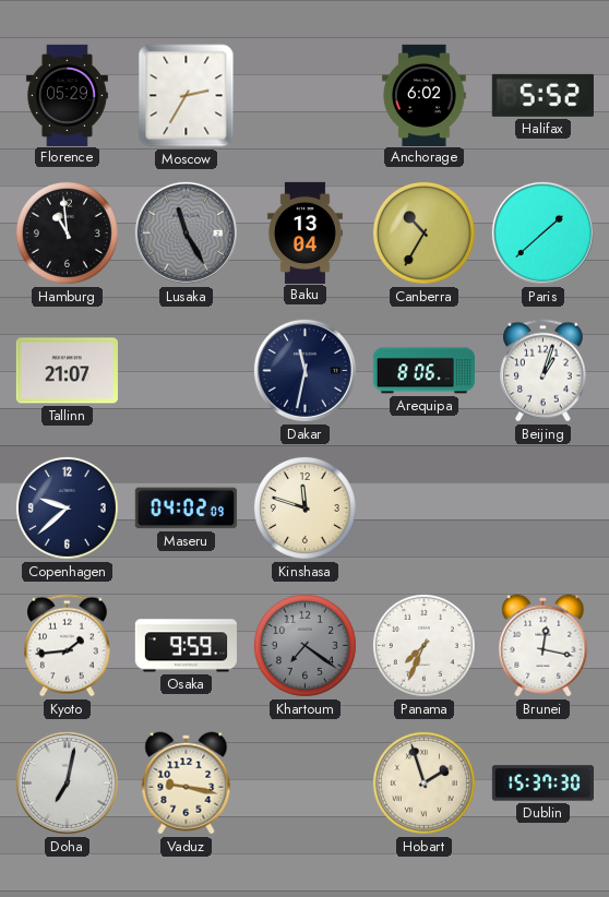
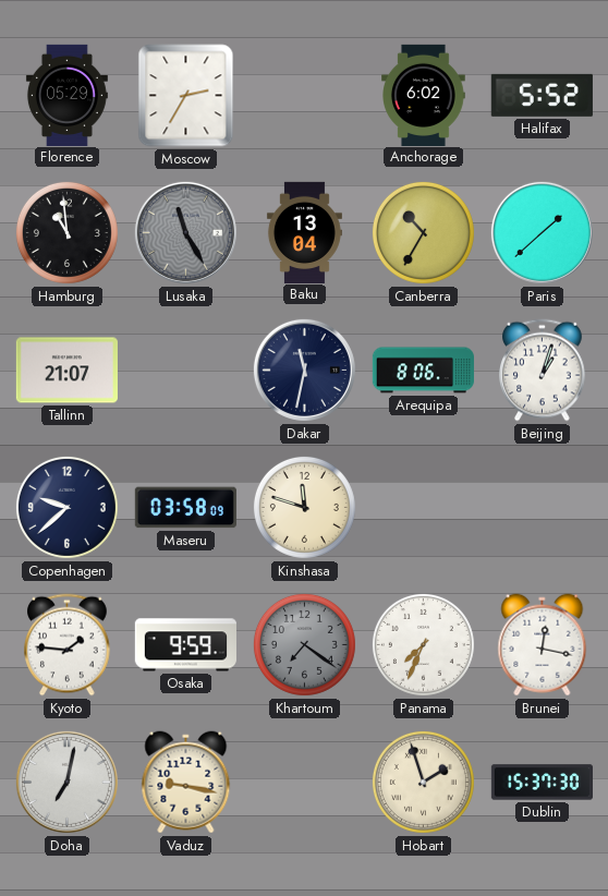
Maseru: 04:02 -> 03:58 (185, 508)
Kyoto: 1:44 -> 1:46 (68, 645)
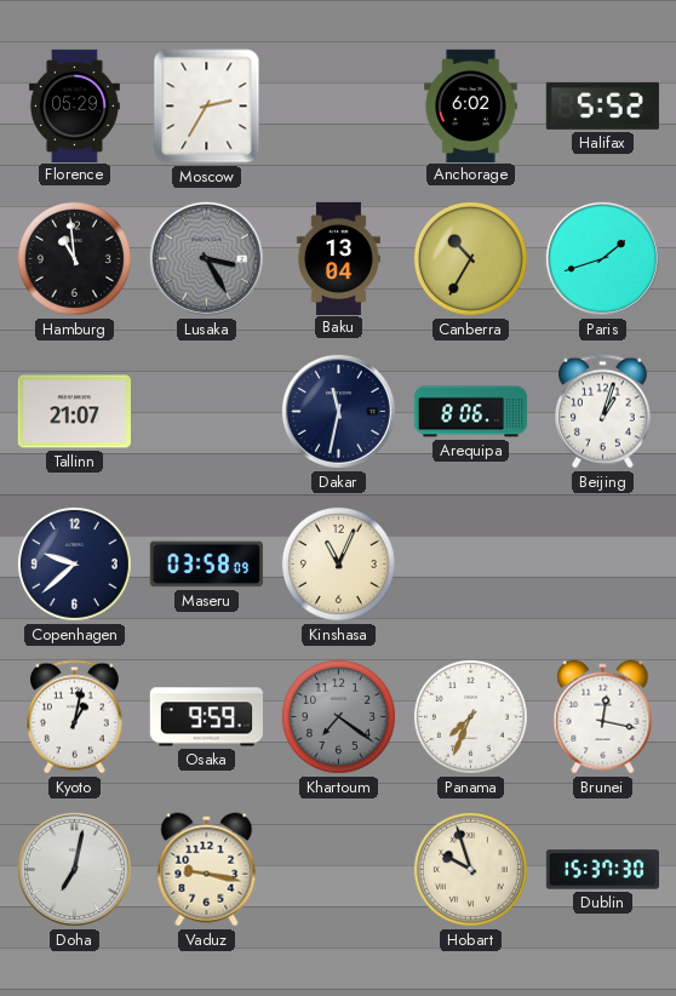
Lusaka: 11:25 -> 3:25 (206, 258)
Paris: 1:38 -> 1:42 (602, 258)
Kinshasa: 11:48 -> 11:04 (338, 563)
Kyoto: 1:46 -> 1:02 (75, 717)
Hobart: 1:57 -> 9:57 (470, 869)
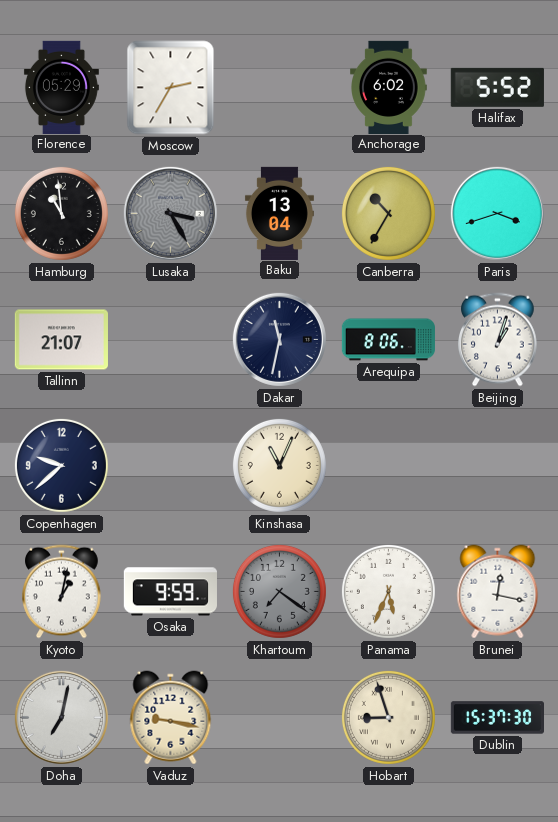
Paris: 1:42 -> 3:42 (497, 213)
Maseru: 03:58 -> none (206, 565)
Panama: 7:34 -> 5:34 (388, 591)
Hobart: 9:57 -> 8:57 (388, 717)
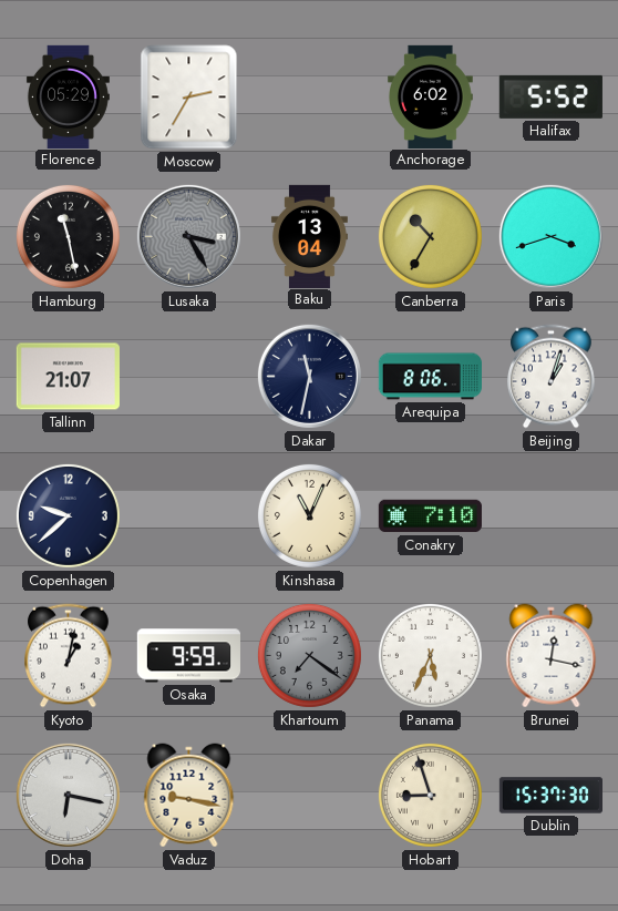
Hamburg: 10:59 -> 11:28 (68, 236)
Conakry: none -> 7:10 (430, 516)
Doha: 7:02 -> 6:17 (68, 795)
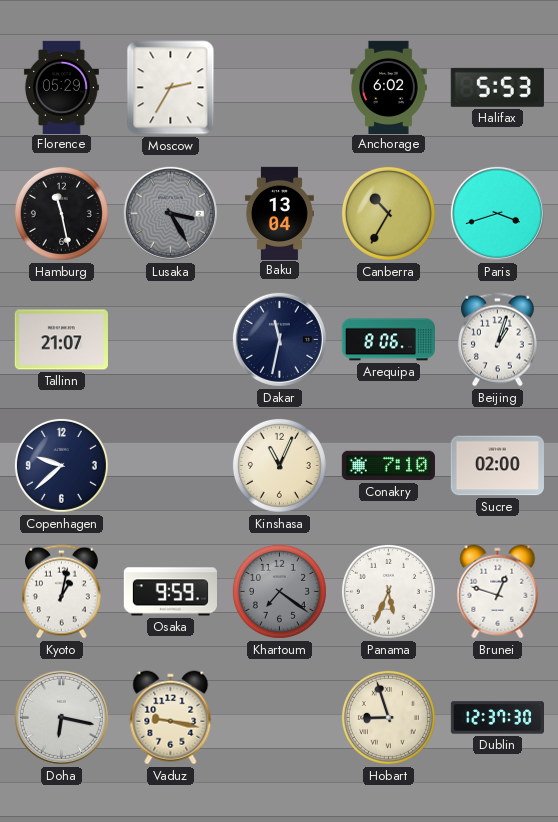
Halifax: 5:52 -> 5:53 (497, 87)
Sucre: none -> 02:00 (497, 466)
Brunei: 12:17 -> 12:48 (498, 592)
Dublin: 15:37 -> 12:37 (497, 718)
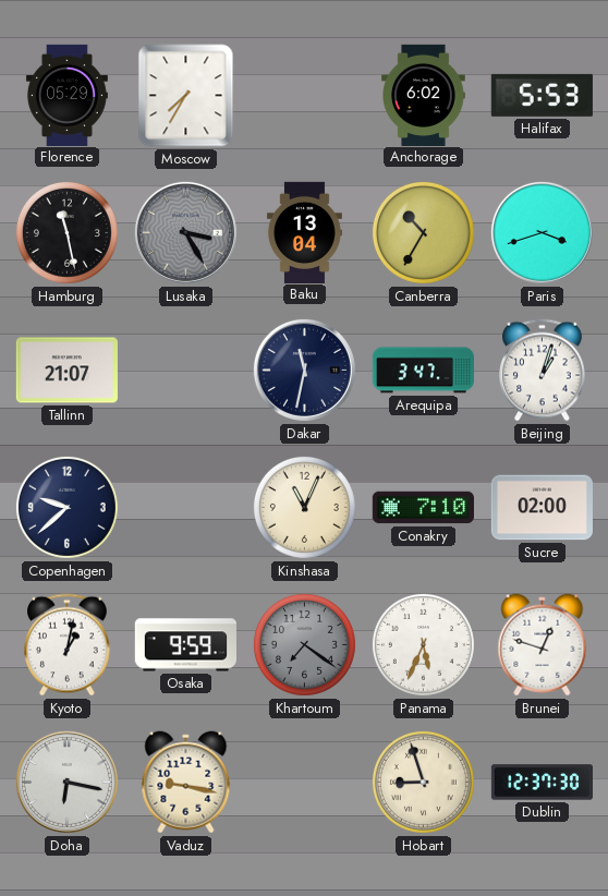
Moscow: 2:35 -> 7:35 (186, 96)
Arequipa: 8:06 -> 3:47 (423, 371)
